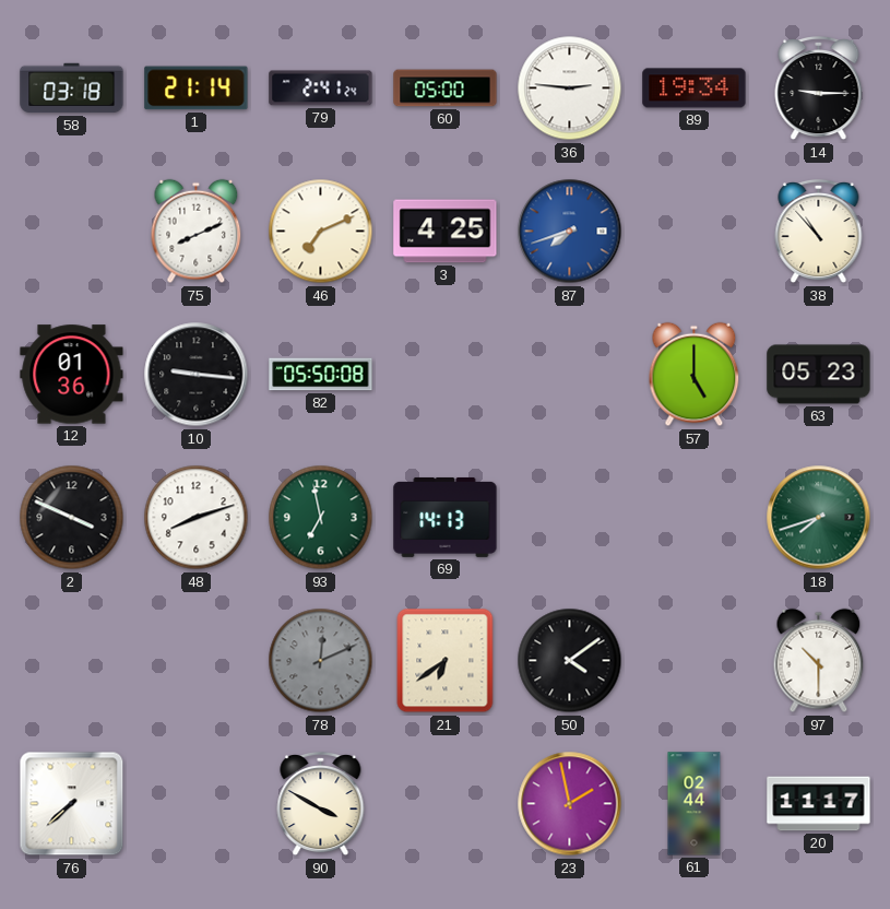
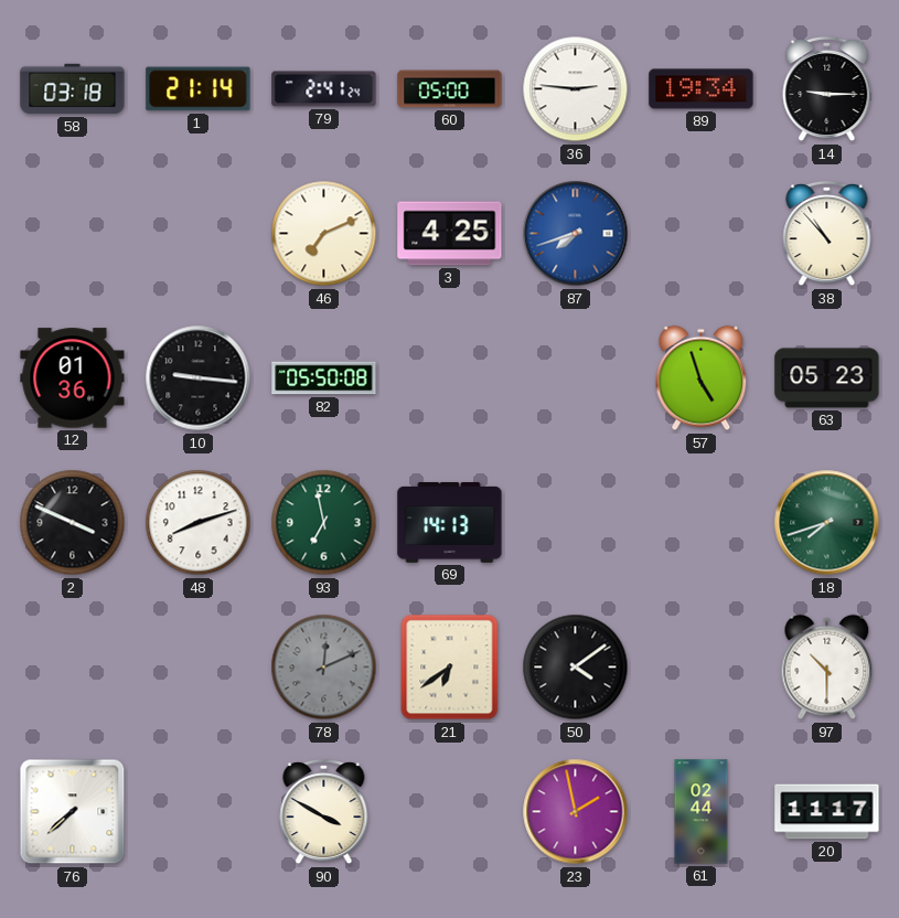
75: 8:11 -> none (197, 232)
57: 5:00 -> 4:57 (702, 378)
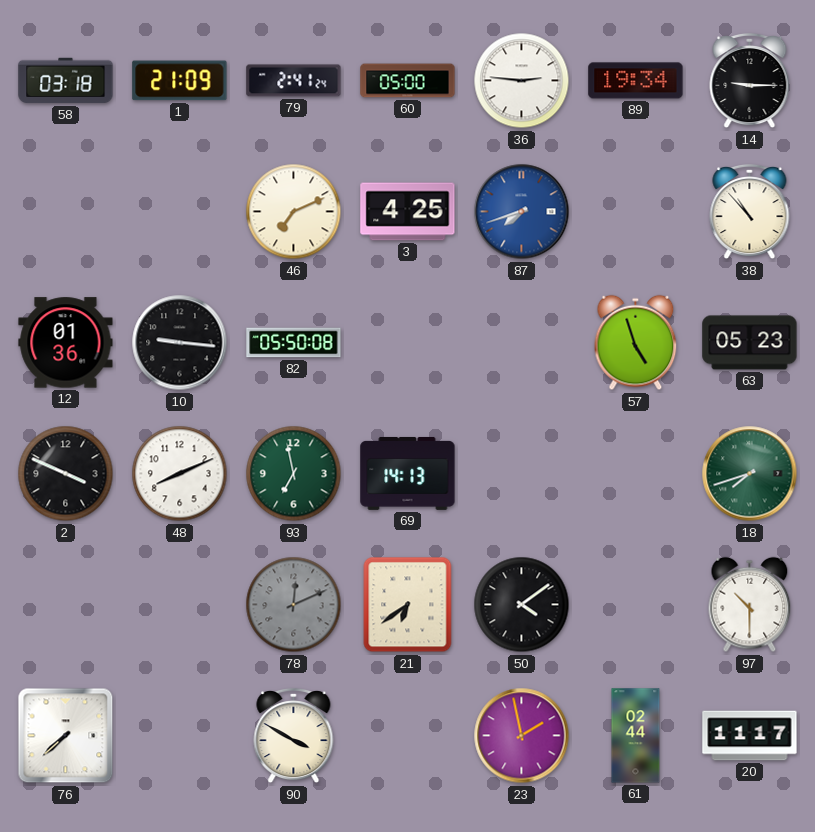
1: 21:14 -> 21:09 (180, 81)
48: 8:12 -> 8:11 (180, 474)
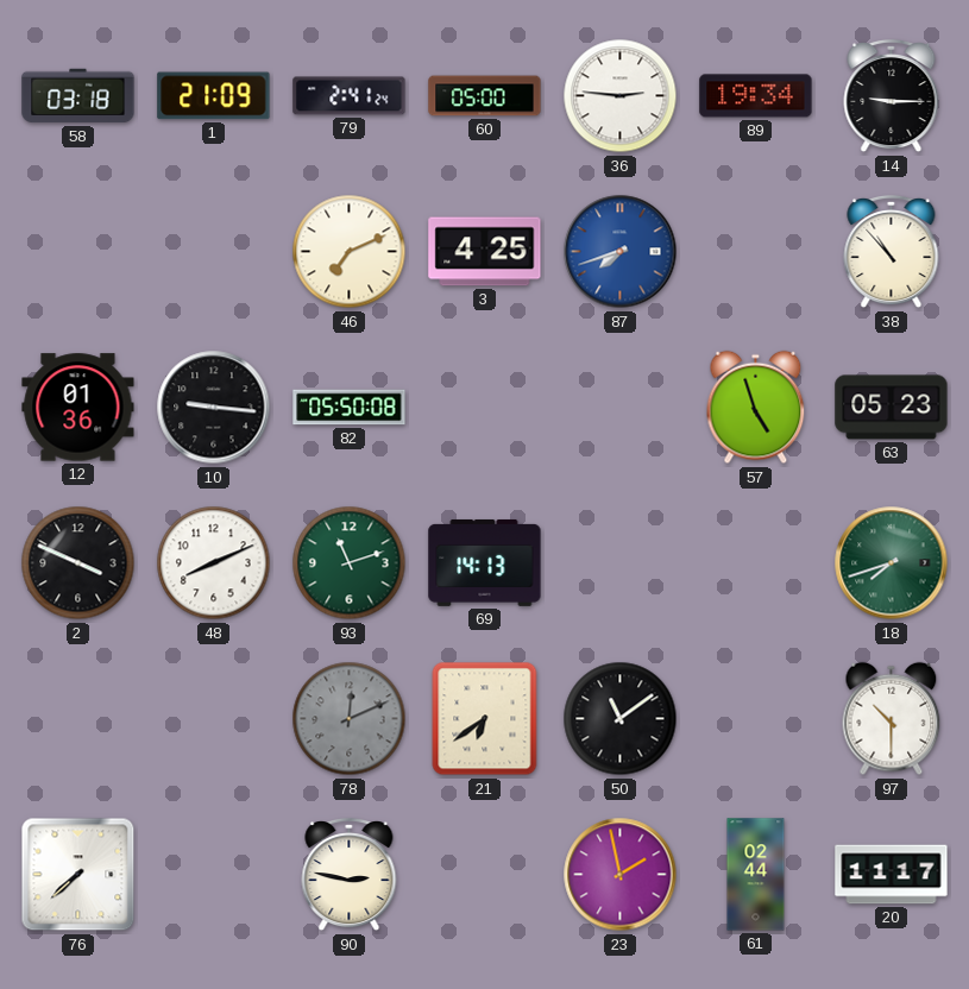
93: 6:58 -> 11:12 (350, 563)
50: 4:09 -> 11:09 (621, 719)
90: 3:50 -> 2:47 (350, 875)
